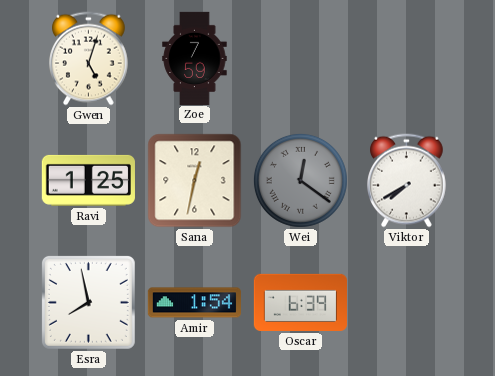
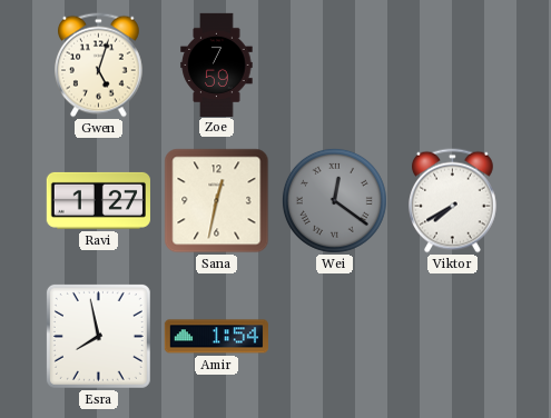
Ravi: 1:25 -> 1:27 (98, 200)
Oscar: 6:39 -> none (300, 302)
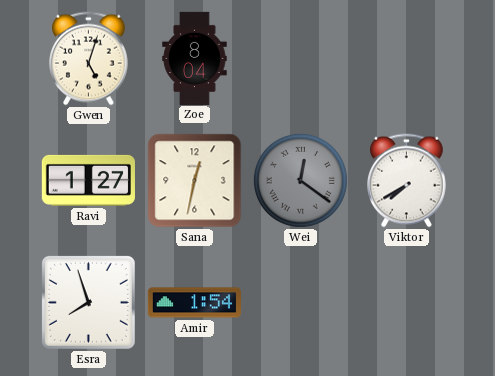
Zoe: 7:59 -> 8:04 (195, 58)
Esra: 7:58 -> 7:57 (88, 302)
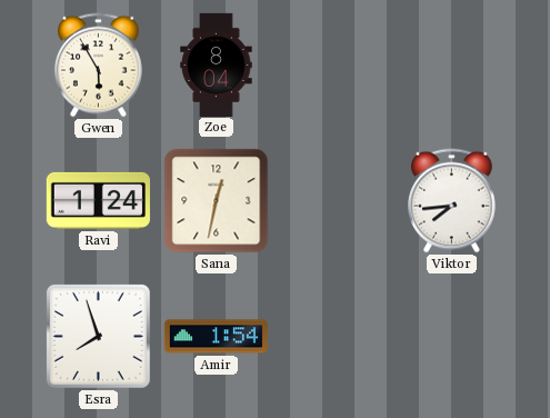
Gwen: 5:03 -> 5:55 (99, 66)
Ravi: 1:27 -> 1:24 (98, 200)
Wei: 12:21 -> none (300, 180)
Viktor: 7:40 -> 7:44 (452, 201)
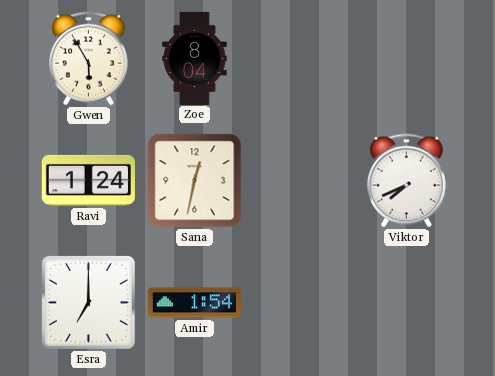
Viktor: 7:44 -> 7:41 (407, 181)
Esra: 7:57 -> 7:00 (88, 302)
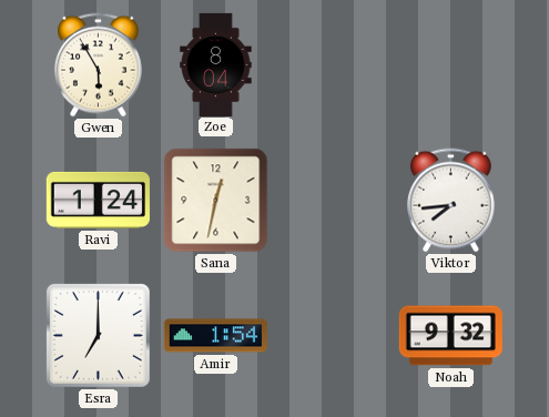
Viktor: 7:41 -> 7:44 (451, 201)
Noah: none -> 9:32 (450, 336)
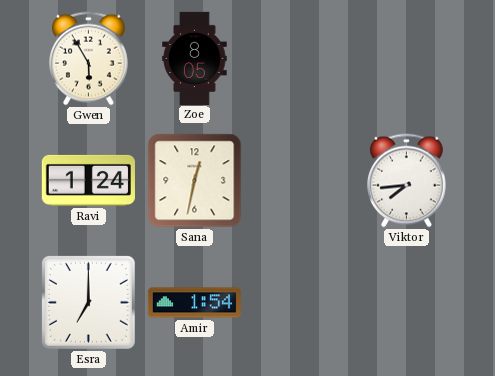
Zoe: 8:04 -> 8:05 (195, 58)
Noah: 9:32 -> none (450, 336)
